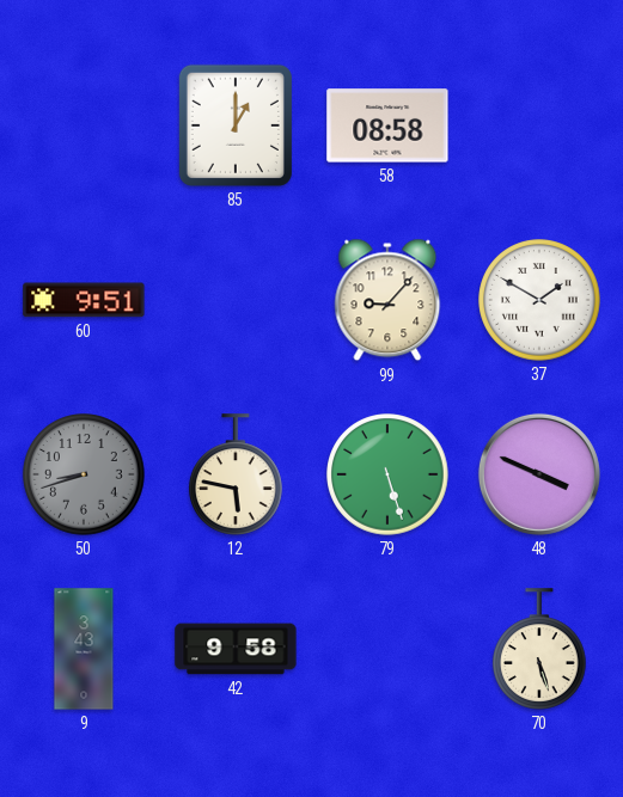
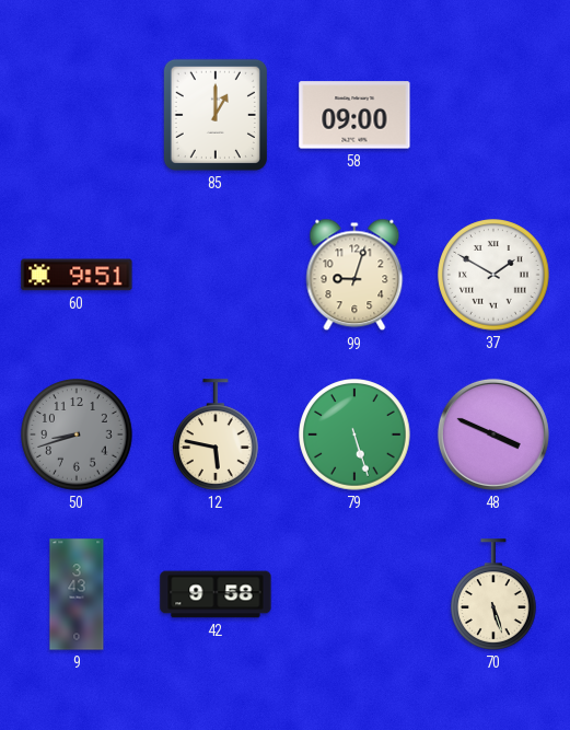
58: 08:58 -> 09:00 (354, 115)
99: 9:07 -> 9:03 (354, 275)
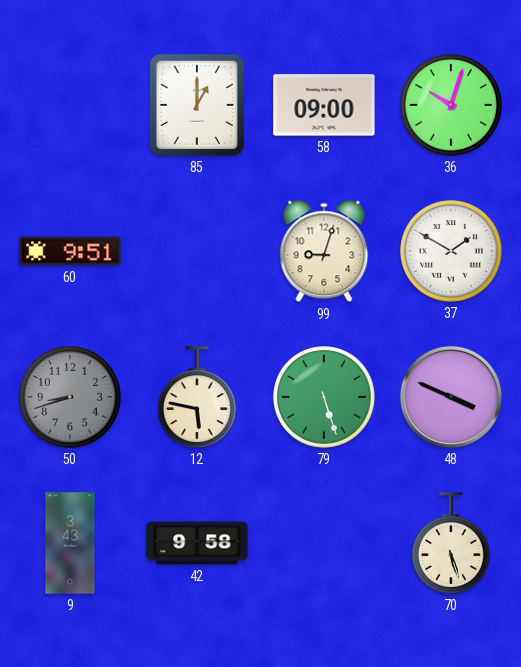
36: none -> 10:03 (451, 105)
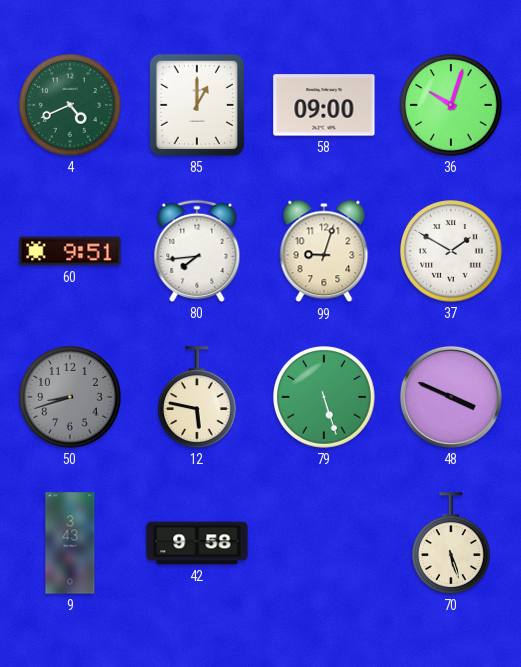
4: none -> 4:41 (70, 105)
80: none -> 7:44 (197, 251)
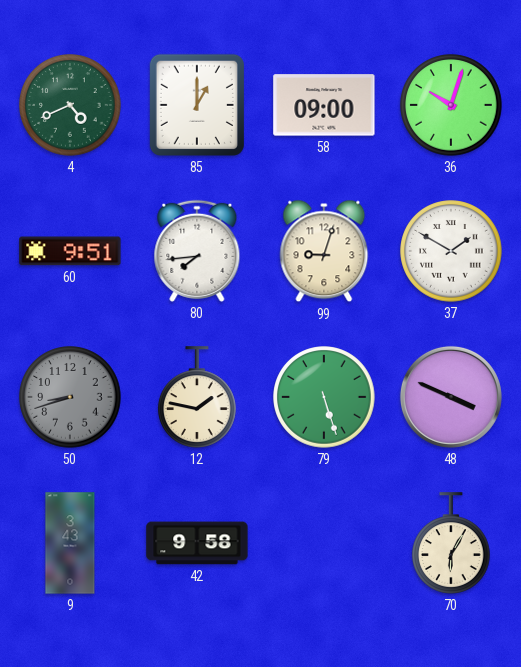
12: 5:47 -> 1:47 (198, 397)
70: 5:27 -> 6:05 (452, 543)
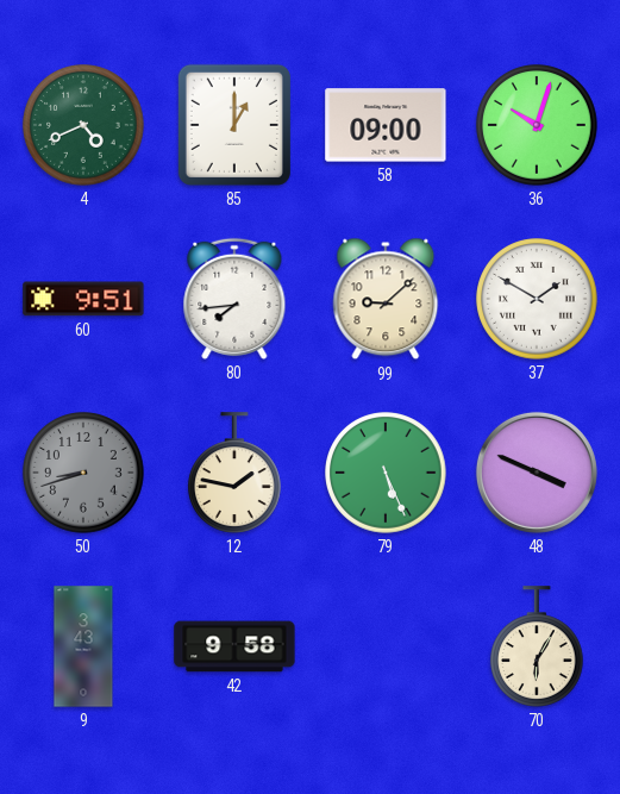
99: 9:03 -> 9:08 (386, 299)
79: 5:27 -> 5:26 (386, 473)
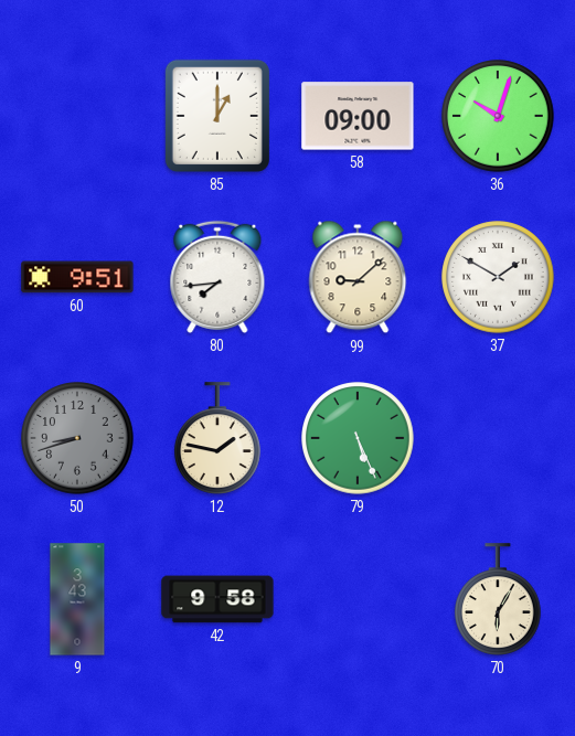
4: 4:41 -> none (83, 125)
48: 3:49 -> none (537, 473)
